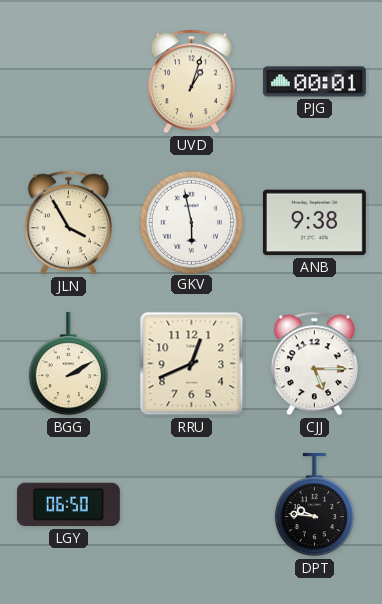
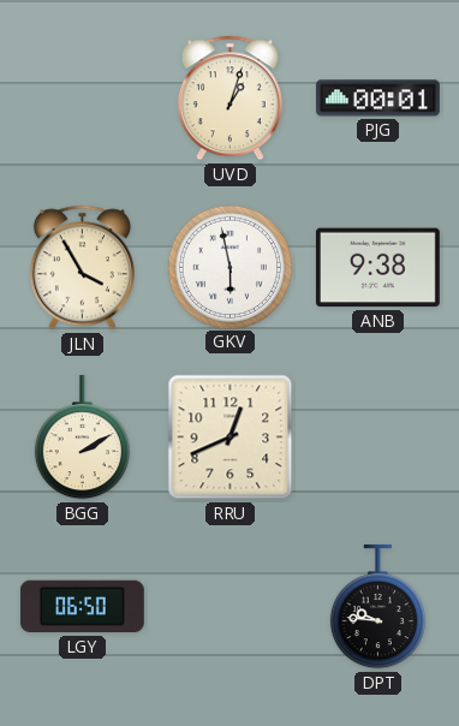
CJJ: 5:15 -> none (314, 364)
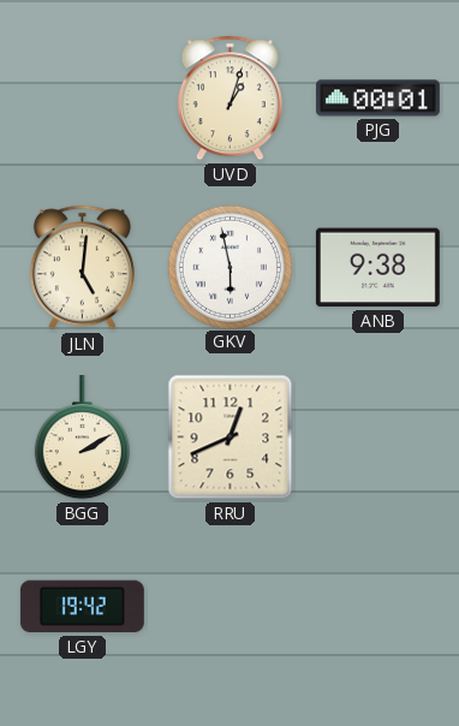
JLN: 3:55 -> 5:01 (82, 268)
LGY: 06:50 -> 19:42 (82, 607)
DPT: 9:46 -> none (377, 607)
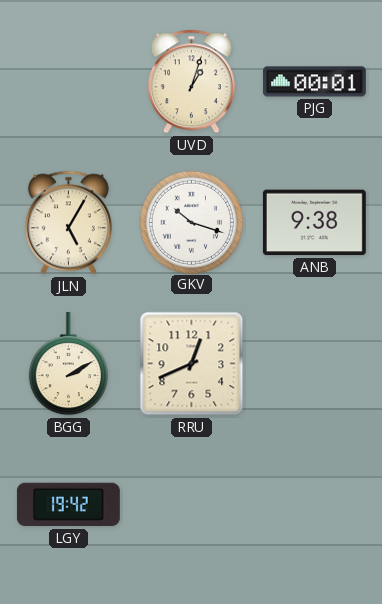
JLN: 5:01 -> 5:05 (68, 223)
GKV: 5:58 -> 10:18 (191, 222)
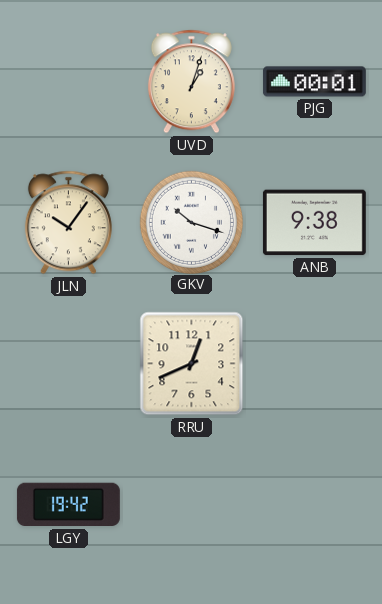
JLN: 5:05 -> 10:06 (68, 223)
BGG: 2:10 -> none (68, 364)
